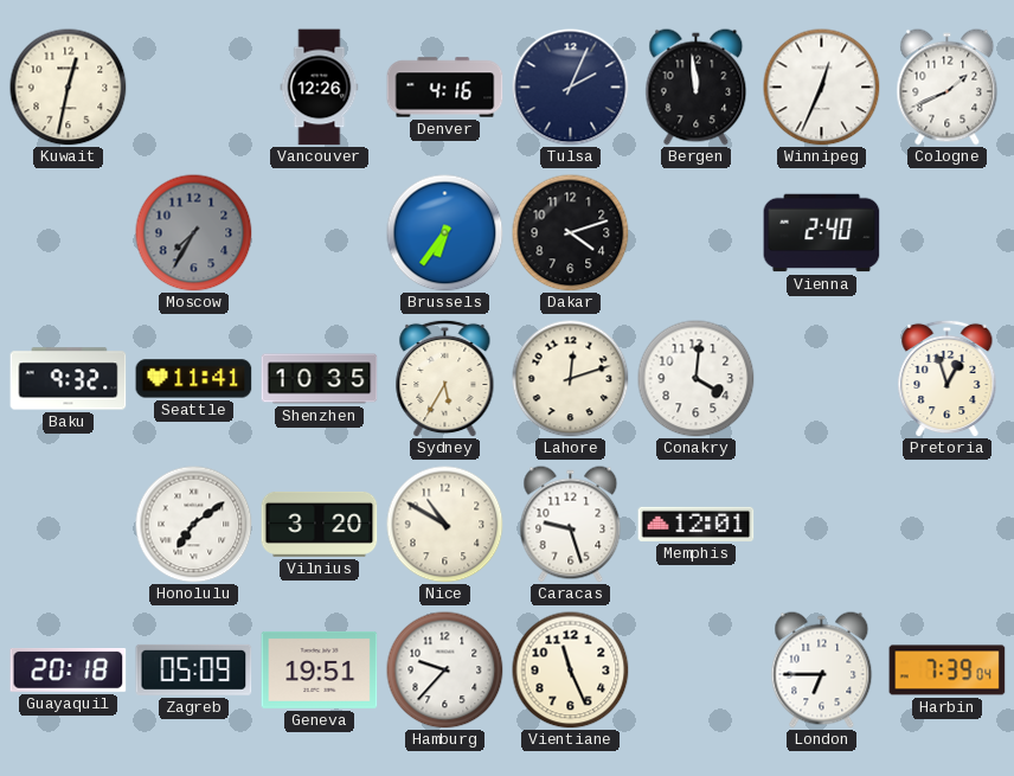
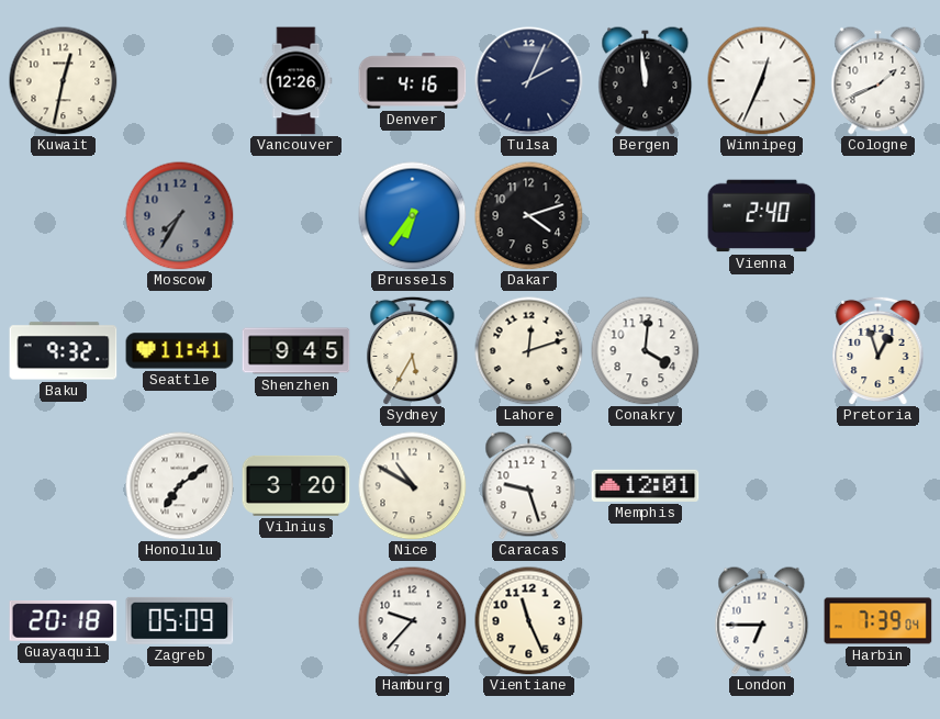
Shenzhen: 10:35 -> 9:45 (296, 351)
Geneva: 19:51 -> none (320, 669)
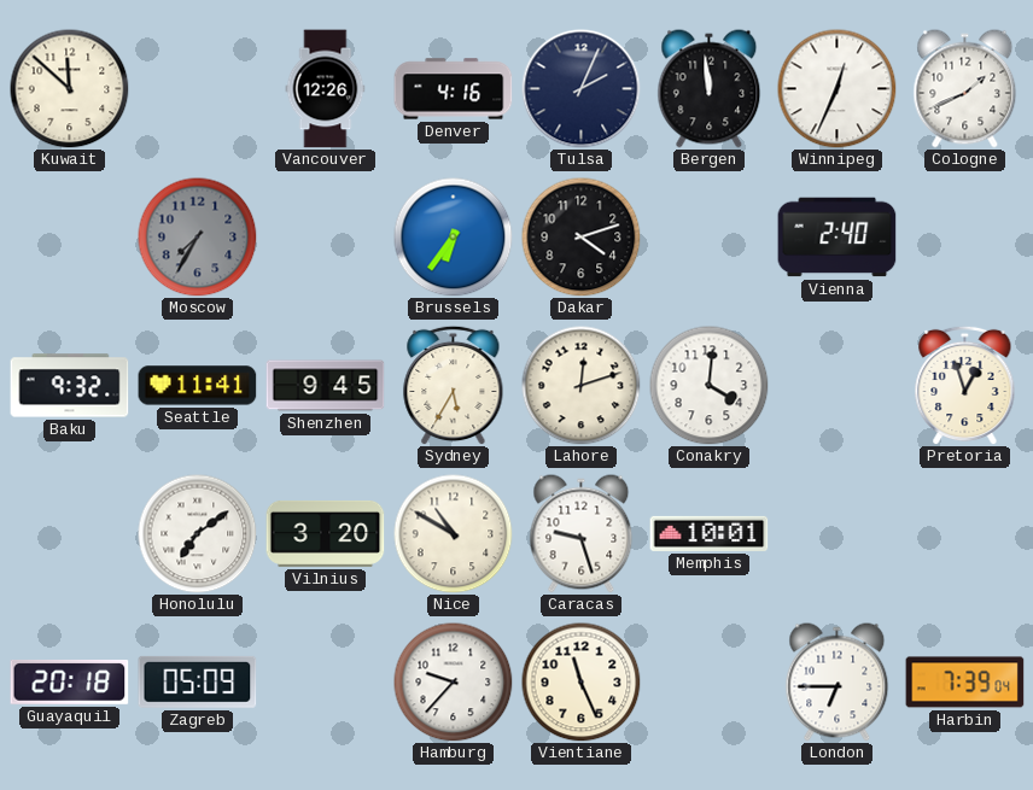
Kuwait: 12:32 -> 11:52 (70, 89)
Memphis: 12:01 -> 10:01 (710, 533)
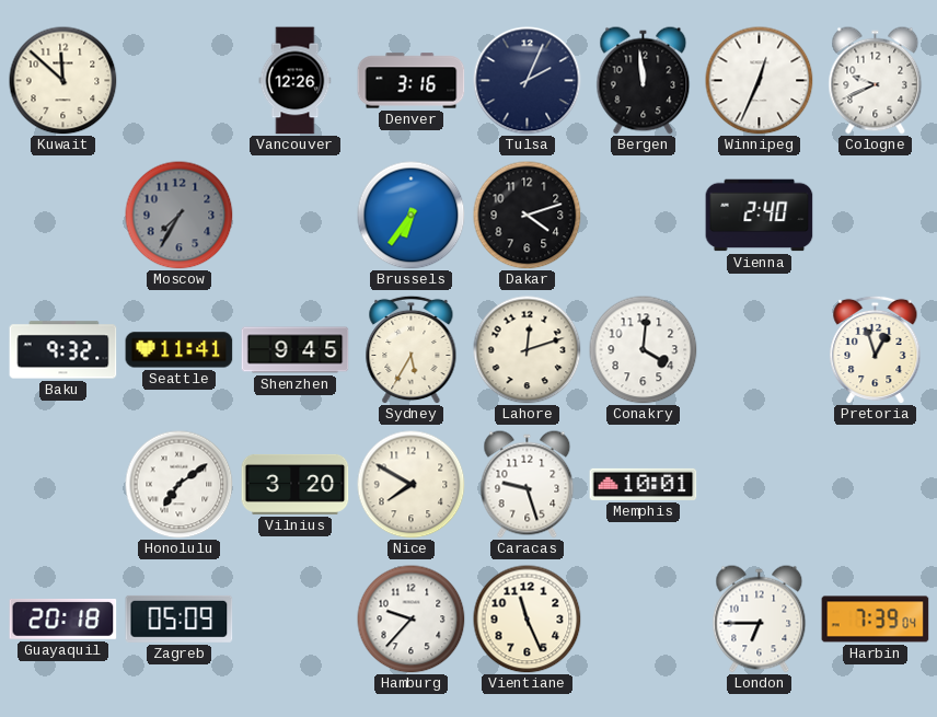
Denver: 4:16 -> 3:16 (412, 81)
Cologne: 1:41 -> 9:41 (876, 81)
Nice: 10:50 -> 7:50 (412, 485)
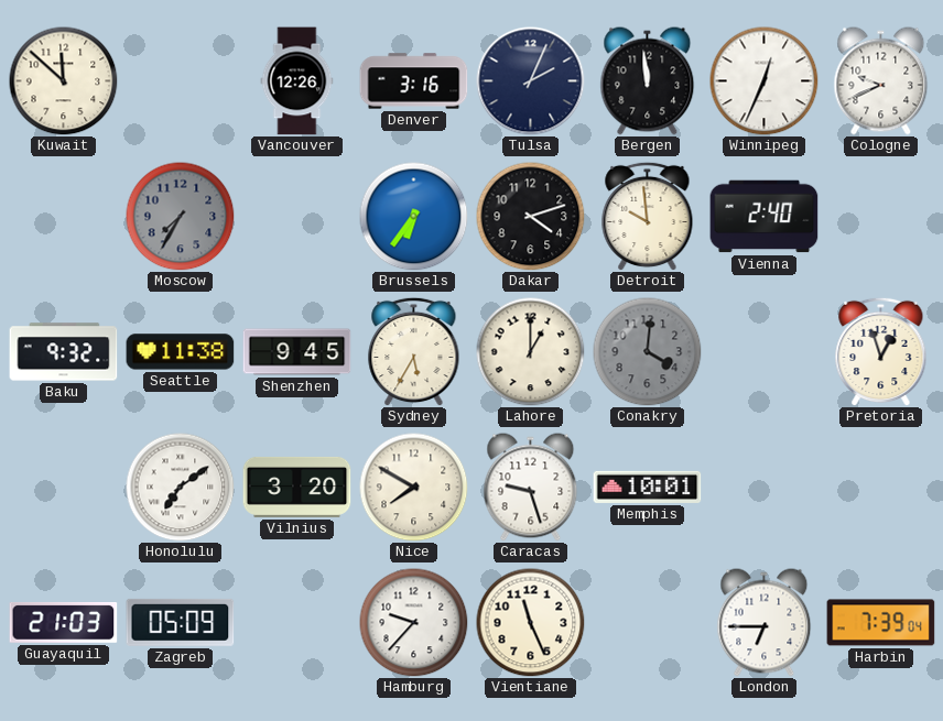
Detroit: none -> 9:59 (648, 216)
Seattle: 11:41 -> 11:38 (181, 352)
Lahore: 12:12 -> 1:00 (531, 352)
Conakry dial: white -> grey (648, 352)
Guayaquil: 20:18 -> 21:03 (64, 623)
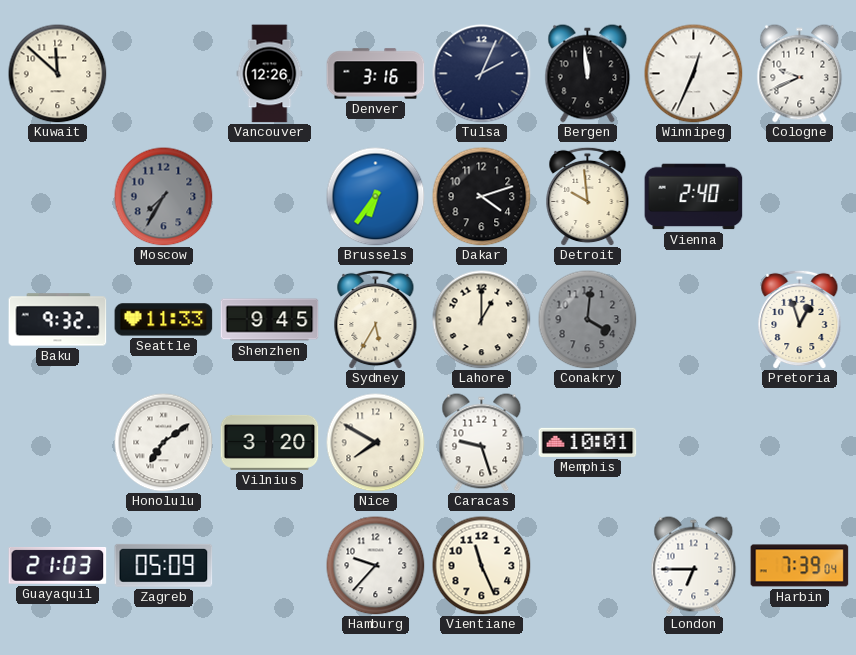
Seattle: 11:38 -> 11:33 (164, 320)
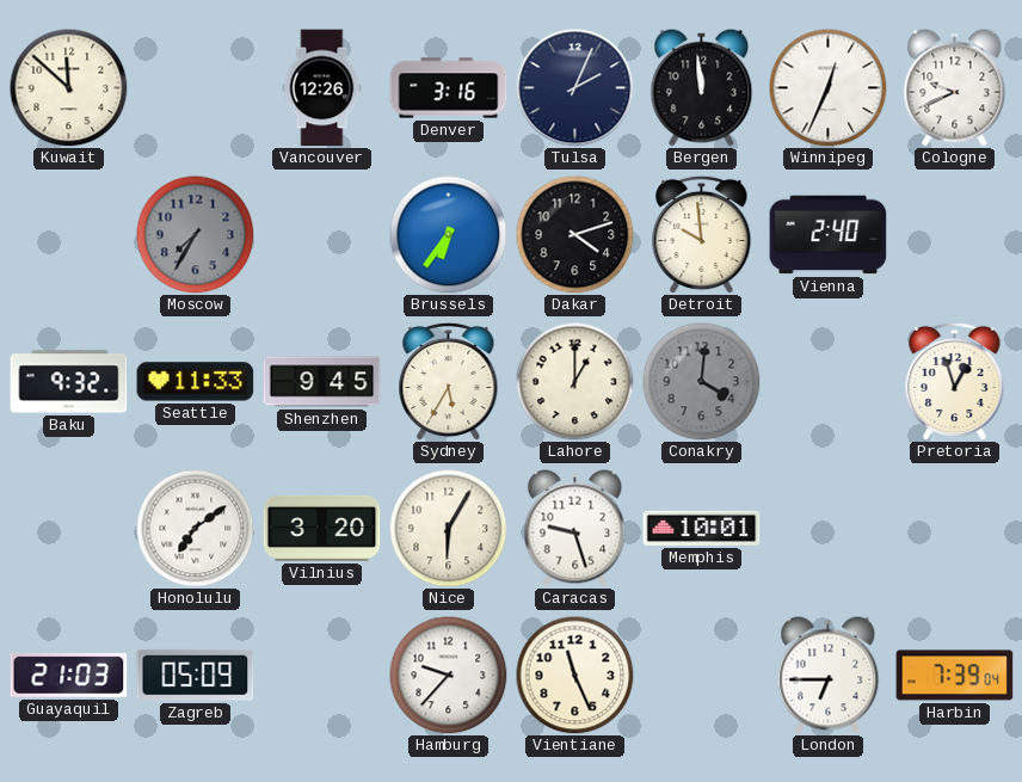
Nice: 7:50 -> 6:05 (449, 529)
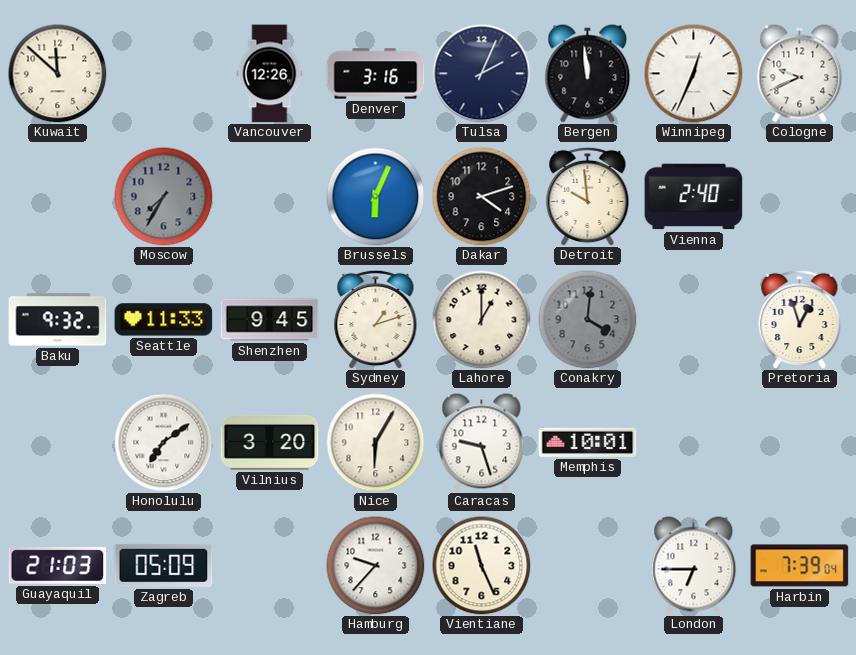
Brussels: 6:36 -> 6:04 (376, 197)
Sydney: 5:35 -> 1:12 (376, 319)
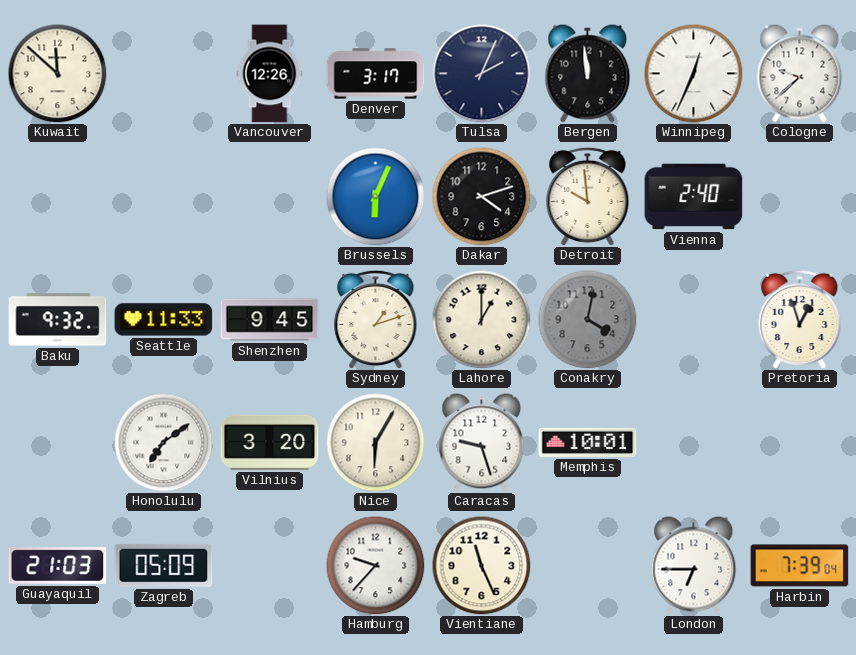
Denver: 3:16 -> 3:17 (376, 74)
Cologne: 9:41 -> 9:38 (800, 74)
Moscow: 7:35 -> none (164, 197)
Conakry: 4:01 -> 4:02 (588, 320)
